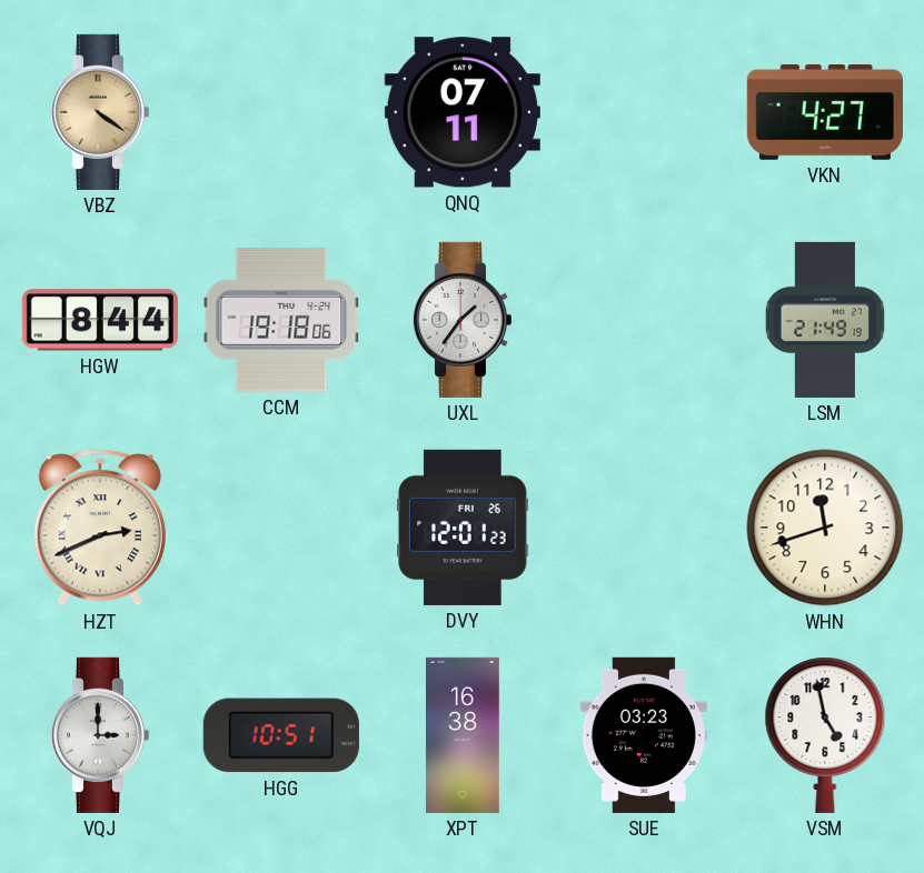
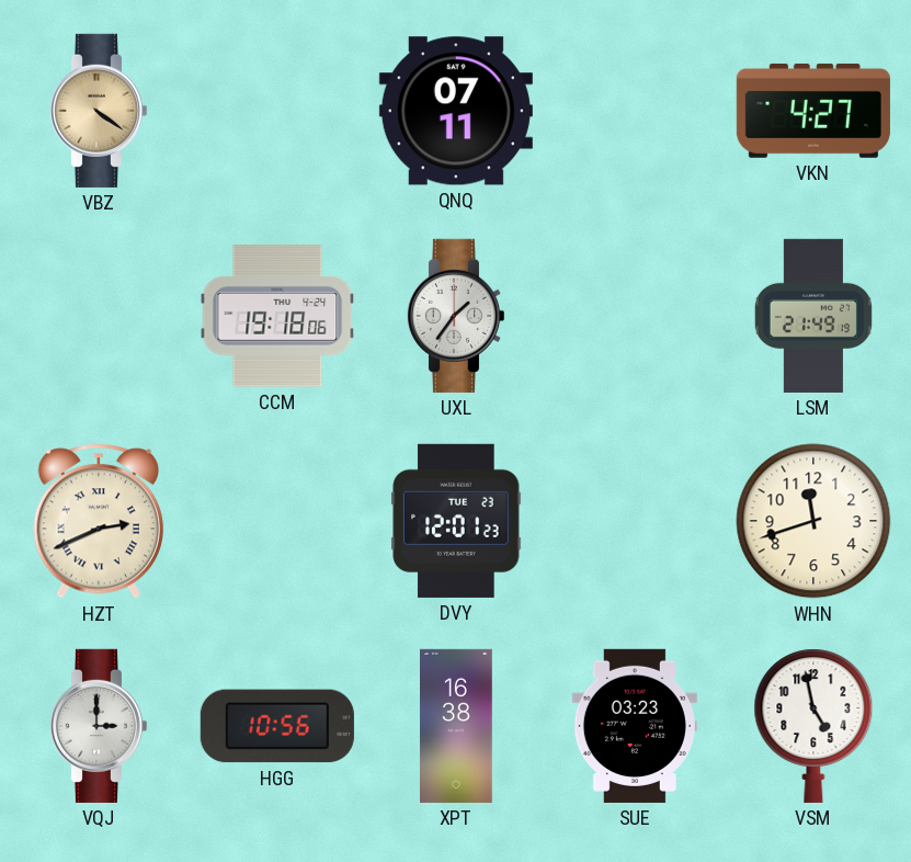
HGW: 8:44 -> none (100, 320)
DVY date: FRI 26 -> TUE 23 (456, 521)
HGG: 10:51 -> 10:56 (277, 726)
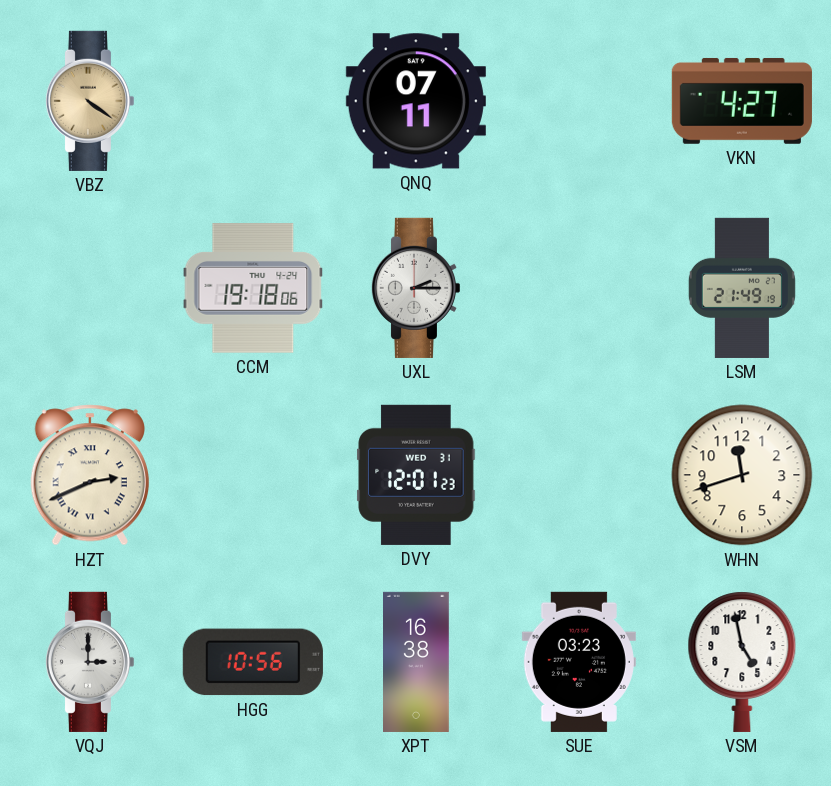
UXL: 1:36 -> 2:15 (415, 288)
DVY date: TUE 23 -> WED 31 (416, 475)
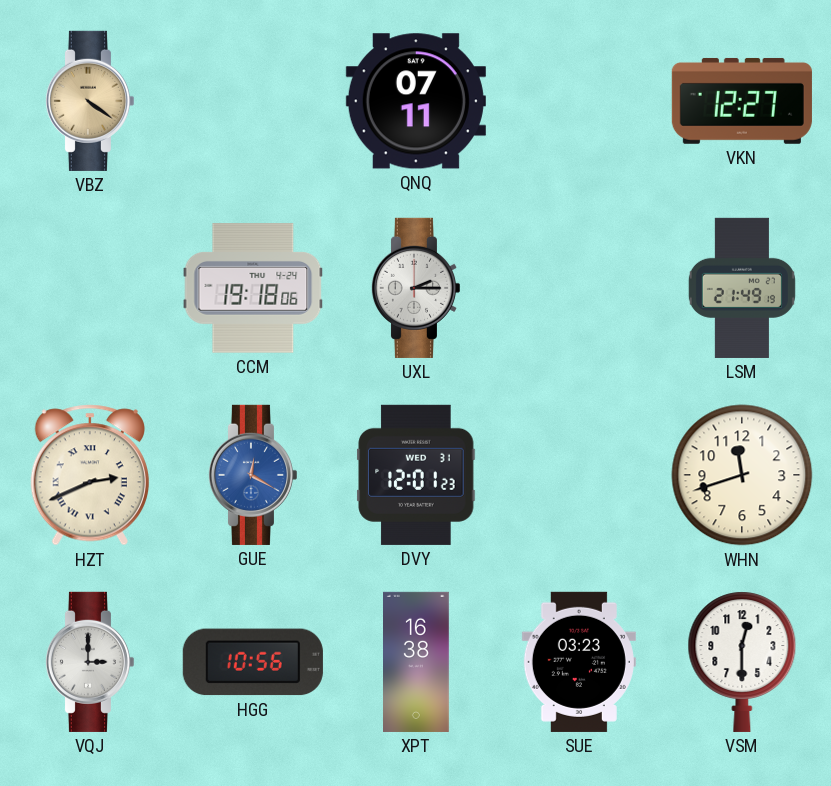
VKN: 4:27 -> 12:27 (742, 101)
GUE: none -> 12:20 (252, 475)
VSM: 4:58 -> 12:30 (742, 662)
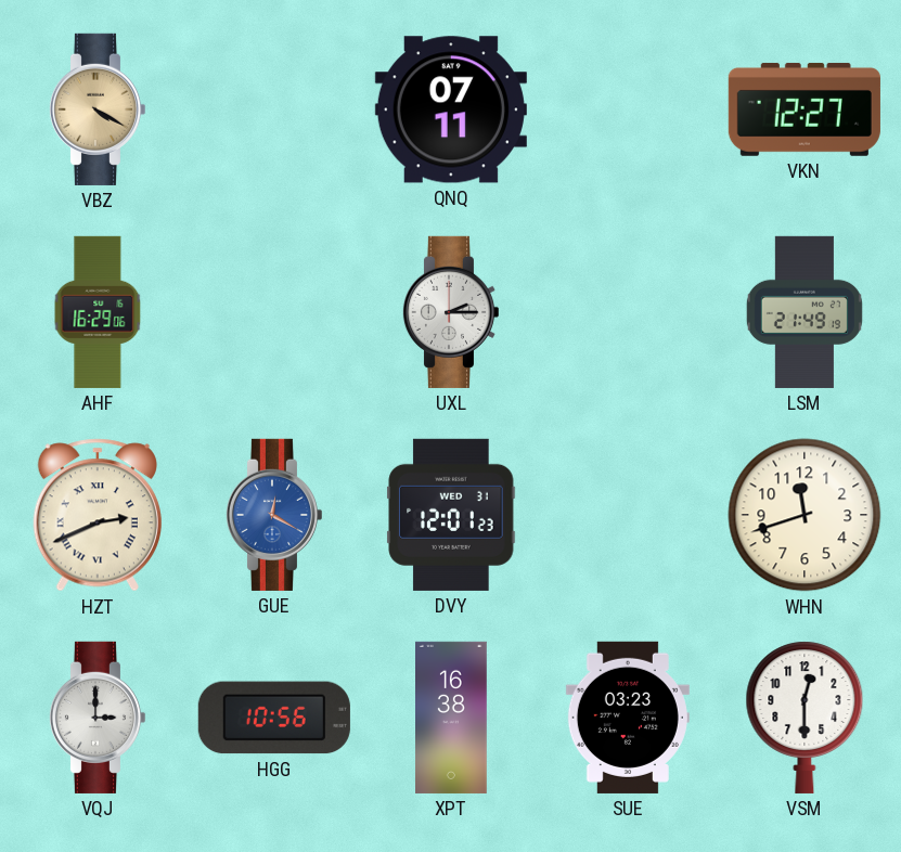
VBZ: 4:21 -> 4:20 (96, 109)
AHF: none -> 16:29 (98, 312)
CCM: 19:18 -> none (253, 288)
